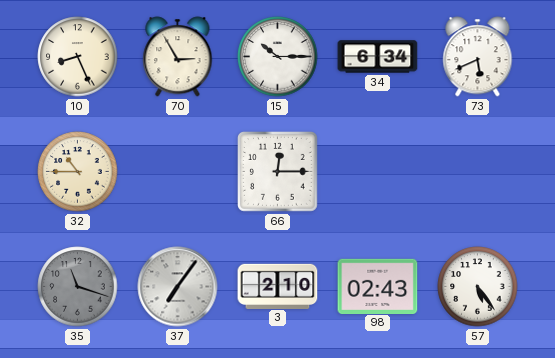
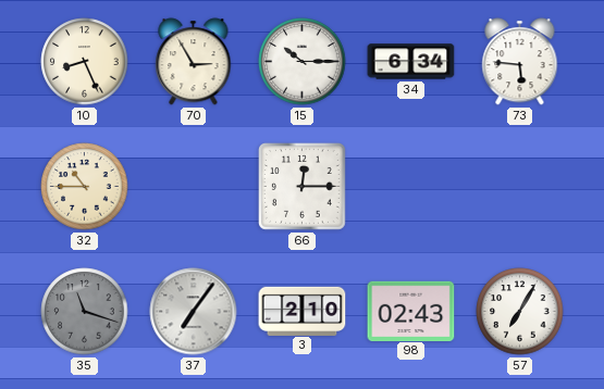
73: 5:41 -> 5:46 (520, 62)
57: 5:24 -> 7:05 (520, 312)
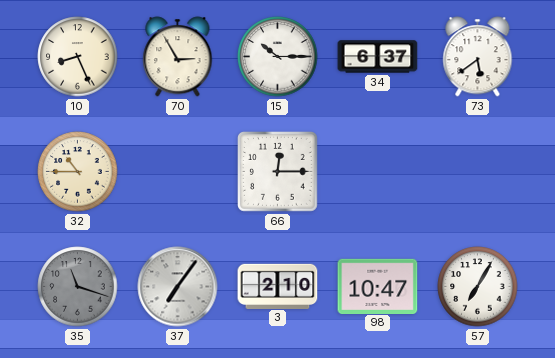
34: 6:34 -> 6:37 (378, 57)
73: 5:46 -> 5:39 (478, 57)
98: 02:43 -> 10:47 (378, 286)
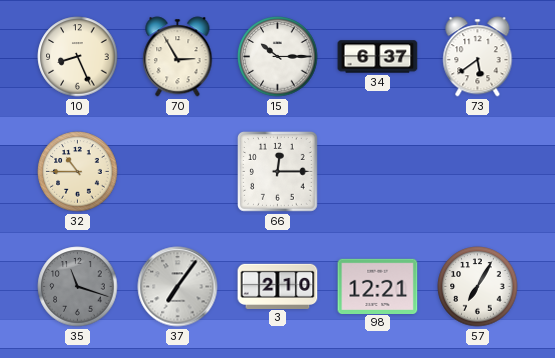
98: 10:47 -> 12:21 (378, 286)
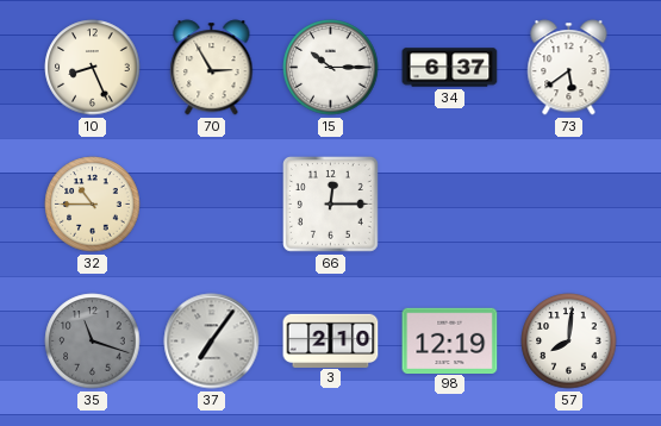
98: 12:21 -> 12:19 (450, 340)
57: 7:05 -> 8:01 (569, 342)
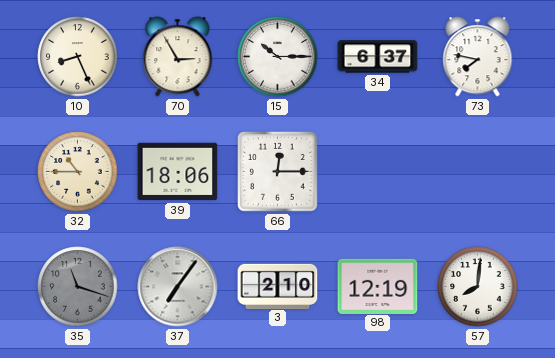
73: 5:39 -> 7:47 (478, 57)
39: none -> 18:06 (178, 172)
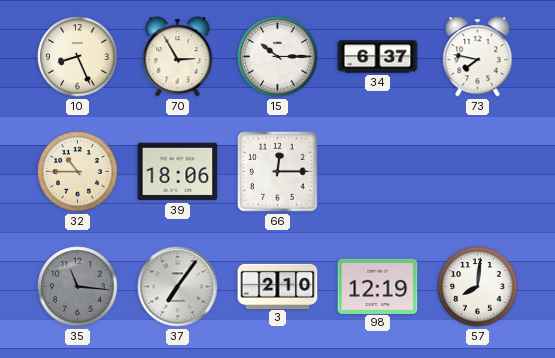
35: 11:18 -> 11:16 (78, 287)
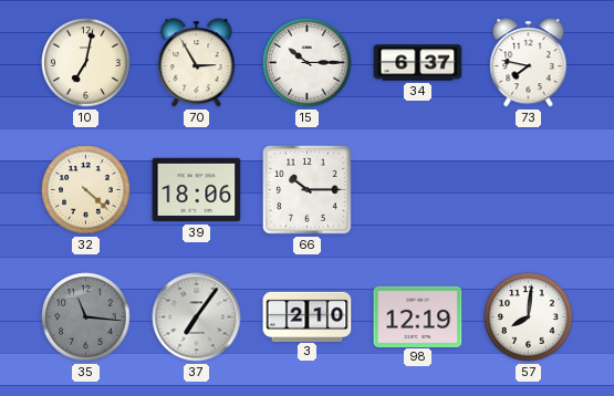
10: 8:26 -> 7:02 (86, 63)
32: 10:45 -> 4:22 (86, 190)
66: 12:15 -> 10:15 (308, 190)
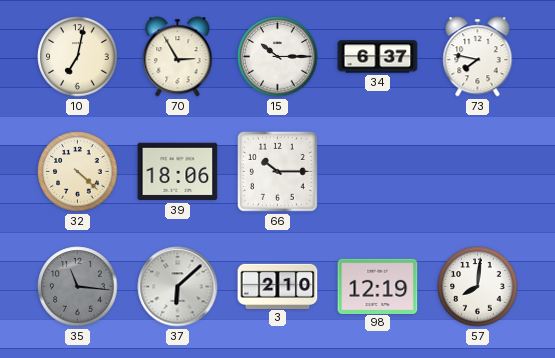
37: 7:06 -> 6:08 (178, 287)
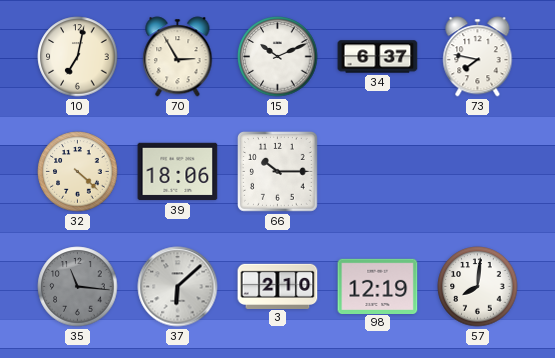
15: 10:15 -> 10:11 (278, 57)
